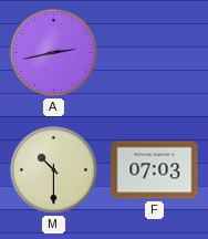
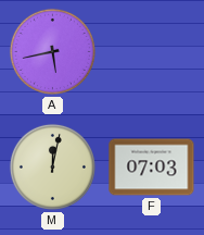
A: 2:43 -> 5:43 (52, 51)
M: 10:30 -> 12:02 (52, 166)
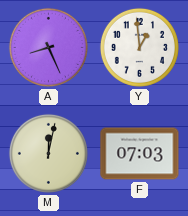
A: 5:43 -> 8:26 (48, 47)
Y: none -> 12:59 (139, 47)
